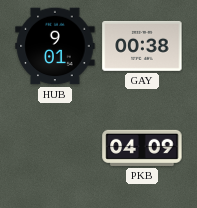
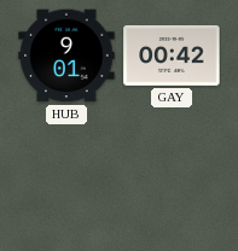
GAY: 00:38 -> 00:42 (172, 56)
PKB: 04:09 -> none (142, 148)
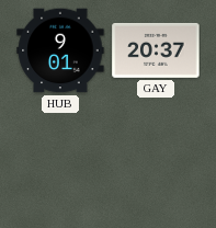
GAY: 00:42 -> 20:37 (156, 50)
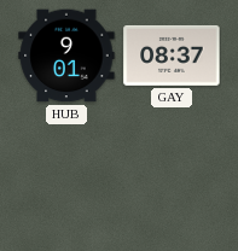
GAY: 20:37 -> 08:37 (172, 56)
